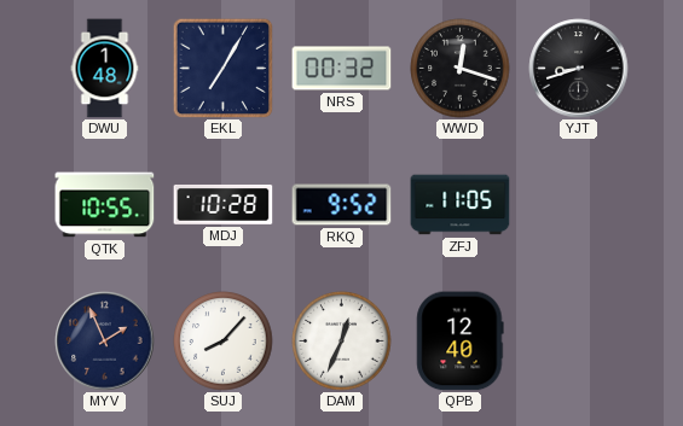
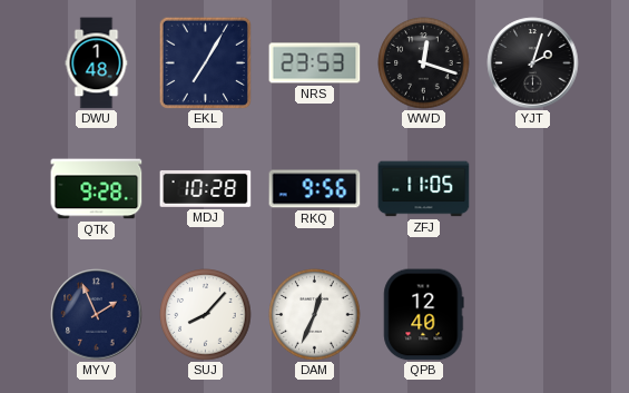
NRS: 00:32 -> 23:53 (315, 63)
YJT: 8:42 -> 2:03 (533, 63)
QTK: 10:55 -> 9:28 (97, 189)
RKQ: 9:52 -> 9:56 (315, 189)
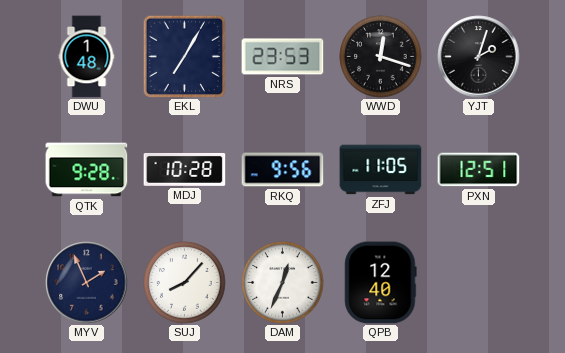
PXN: none -> 12:51 (479, 170)
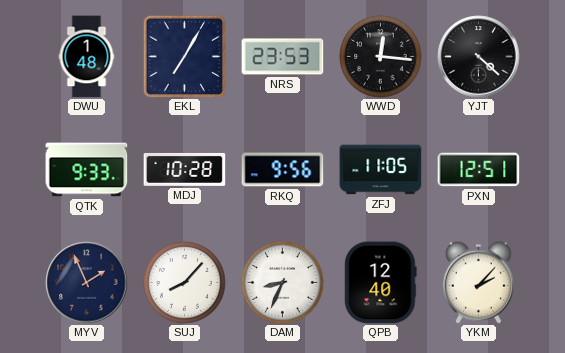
WWD: 12:18 -> 12:16 (381, 57)
YJT: 2:03 -> 4:22 (479, 57)
QTK: 9:28 -> 9:33 (87, 170)
DAM: 12:34 -> 8:34 (283, 283)
YKM: none -> 2:07 (478, 282)
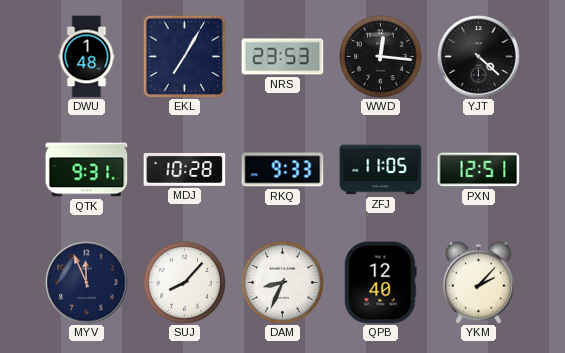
QTK: 9:33 -> 9:31 (87, 170)
RKQ: 9:56 -> 9:33 (283, 170)
MYV: 1:56 -> 11:56 (87, 283)
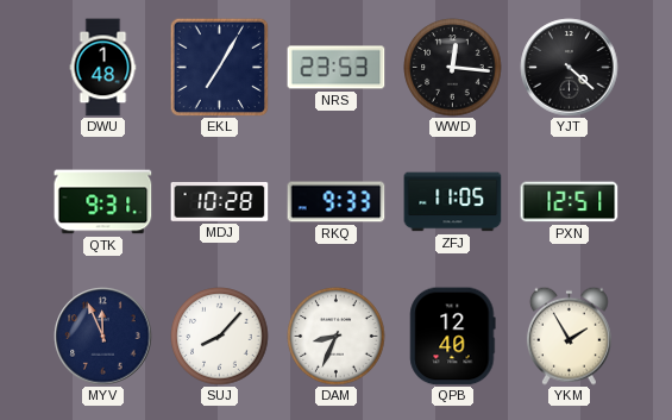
YKM: 2:07 -> 1:55 (569, 336)
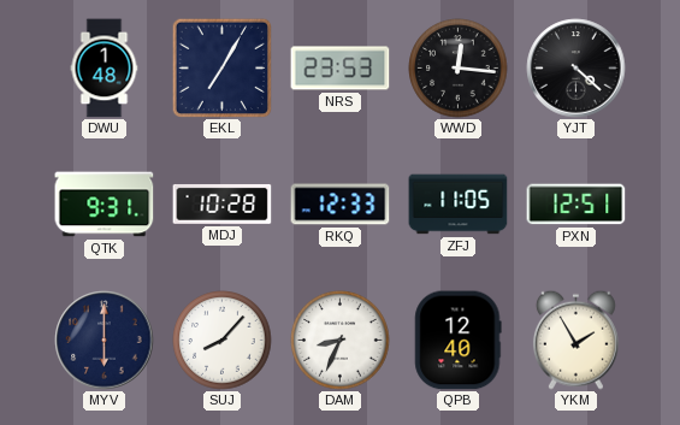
RKQ: 9:33 -> 12:33 (341, 205)
MYV: 11:56 -> 6:00 (105, 341)
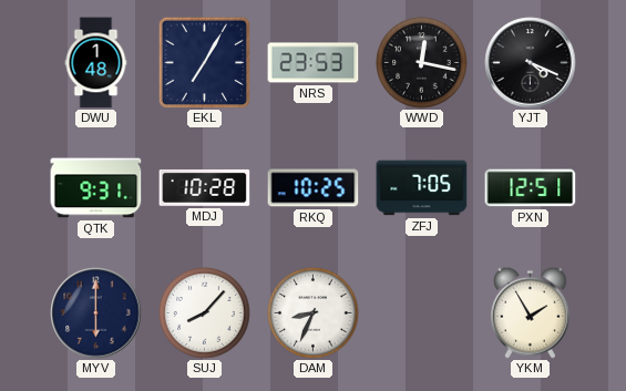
WWD: 12:16 -> 12:17 (422, 63)
YJT: 4:22 -> 4:19 (531, 63)
RKQ: 12:33 -> 10:25 (314, 188)
ZFJ: 11:05 -> 7:05 (422, 188)
QPB: 12:40 -> none (459, 341)
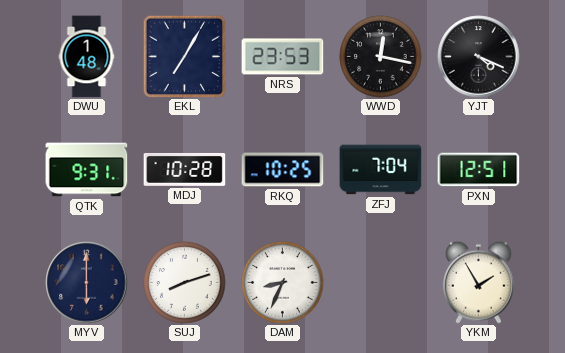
ZFJ: 7:05 -> 7:04 (381, 170)
SUJ: 8:07 -> 8:12 (185, 283)
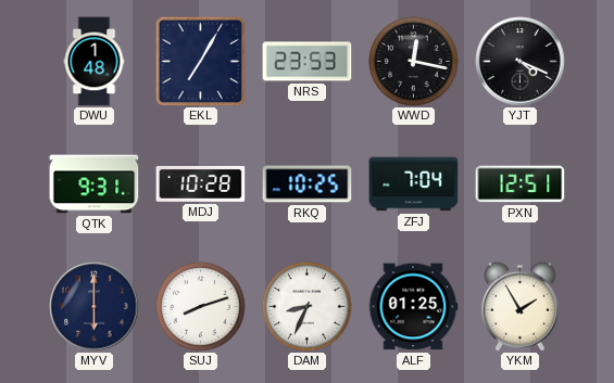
ALF: none -> 01:25 (413, 307)
